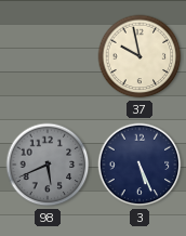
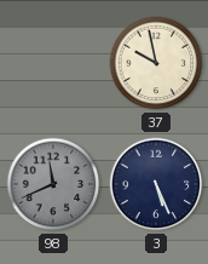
98: 5:41 -> 11:41 (53, 184)
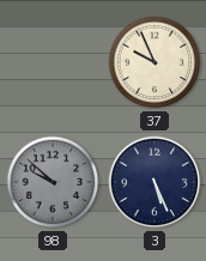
37: 9:58 -> 9:56 (154, 62)
98: 11:41 -> 9:52 (53, 182)
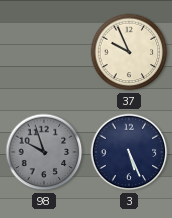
98: 9:52 -> 9:57 (44, 152)
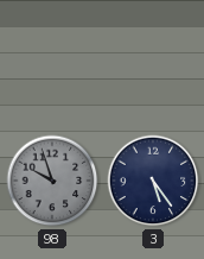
37: 9:56 -> none (129, 52)
3: 5:26 -> 5:24 (153, 181)
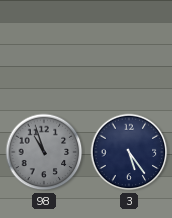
98: 9:57 -> 10:57 (44, 152)
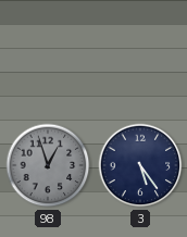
98: 10:57 -> 12:57 (48, 165)
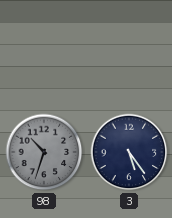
98: 12:57 -> 10:33 (44, 152)
